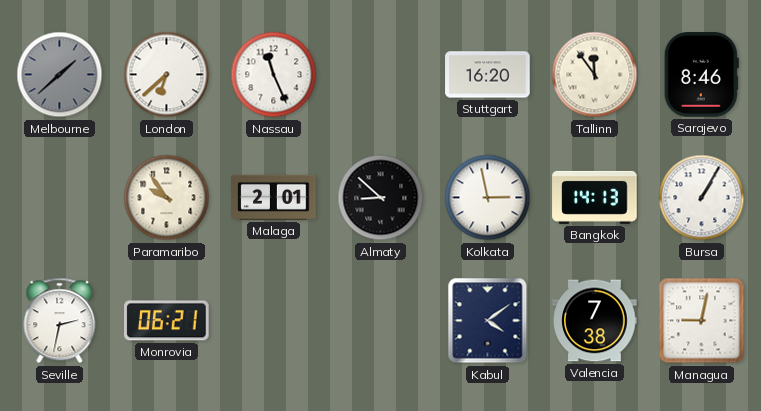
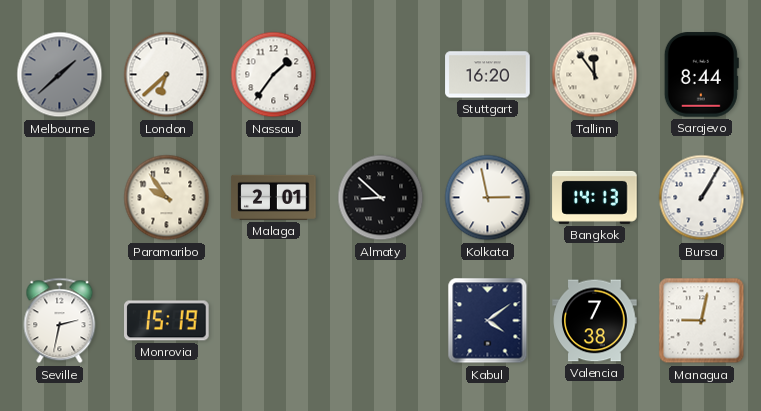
Nassau: 11:26 -> 1:36 (274, 75)
Sarajevo: 8:46 -> 8:44 (701, 75)
Monrovia: 06:21 -> 15:19 (167, 321)
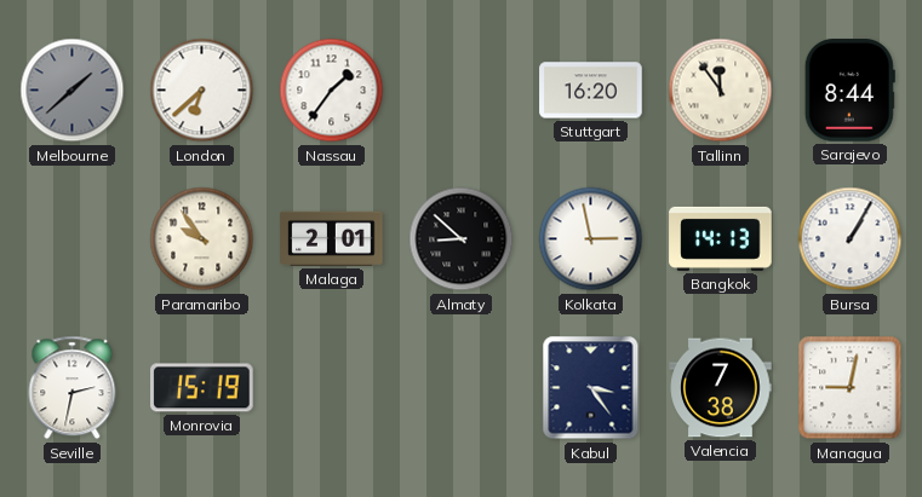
Kabul: 4:09 -> 3:24 (591, 388)
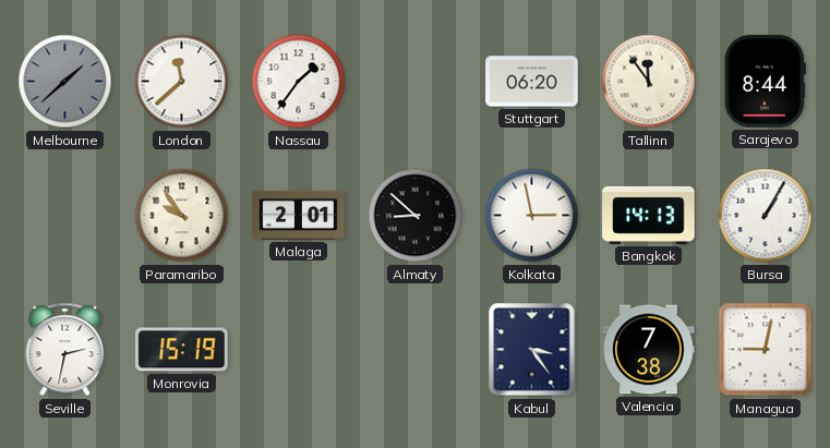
London: 6:38 -> 11:38 (182, 82)
Stuttgart: 16:20 -> 06:20 (532, 82)
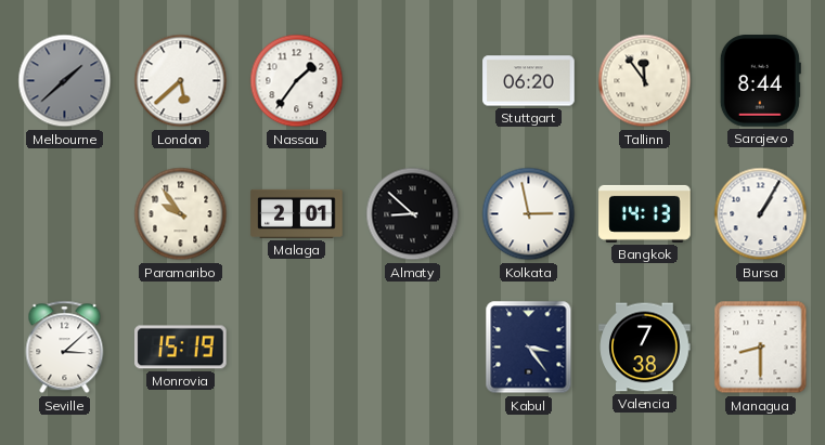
London: 11:38 -> 5:38 (181, 81)
Seville: 2:32 -> 3:08 (65, 348)
Managua: 9:02 -> 8:30 (761, 348)
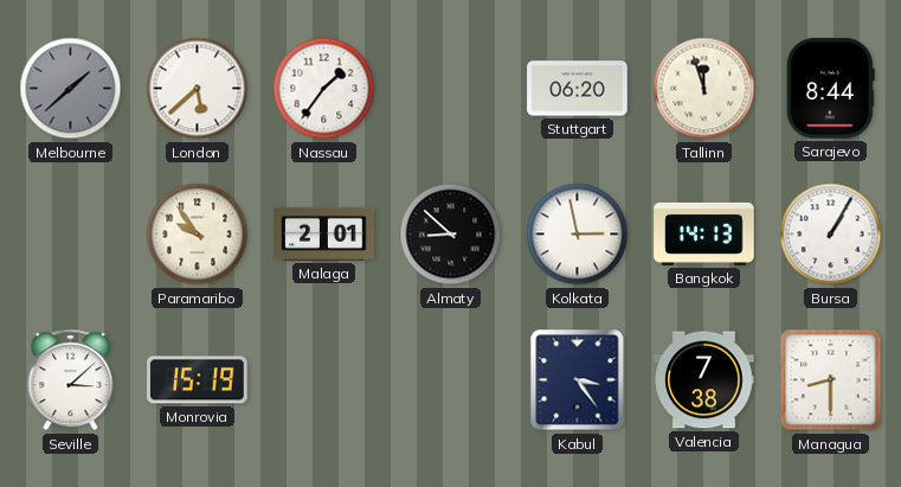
Tallinn: 11:54 -> 11:57 (704, 89)
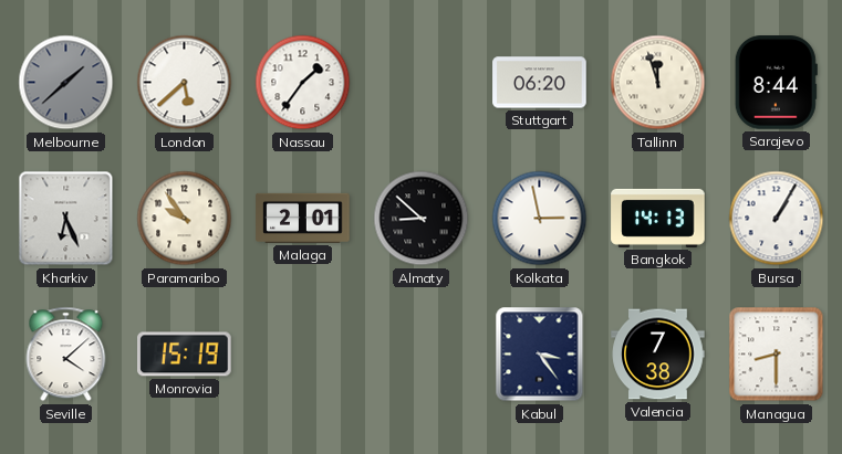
Kharkiv: none -> 6:26 (66, 219)
Seville: 3:08 -> 4:08 (66, 355)
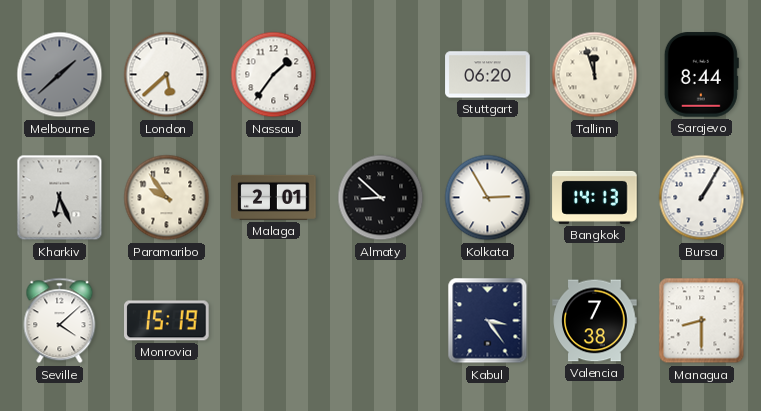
Kolkata: 2:58 -> 2:55 (488, 198)
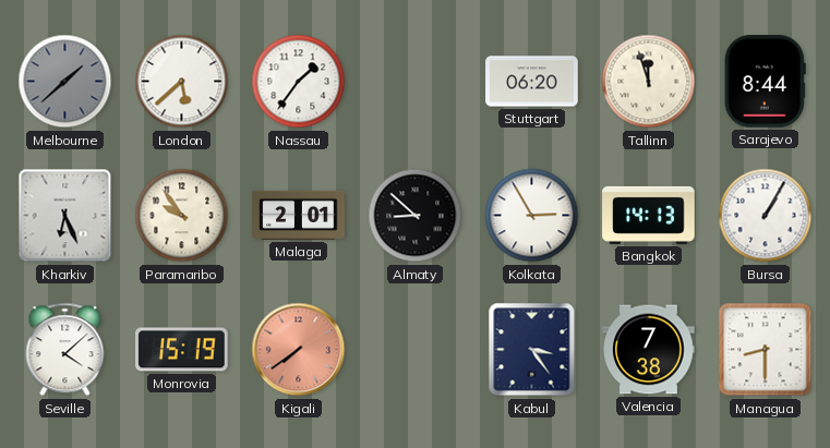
Kigali: none -> 7:39 (299, 350)
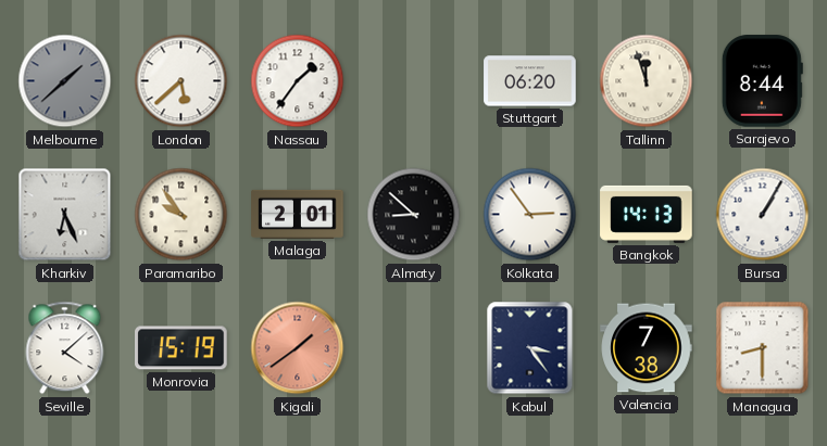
Kolkata: 2:55 -> 2:54 (530, 215)
Kigali: 7:39 -> 1:39 (298, 348)
